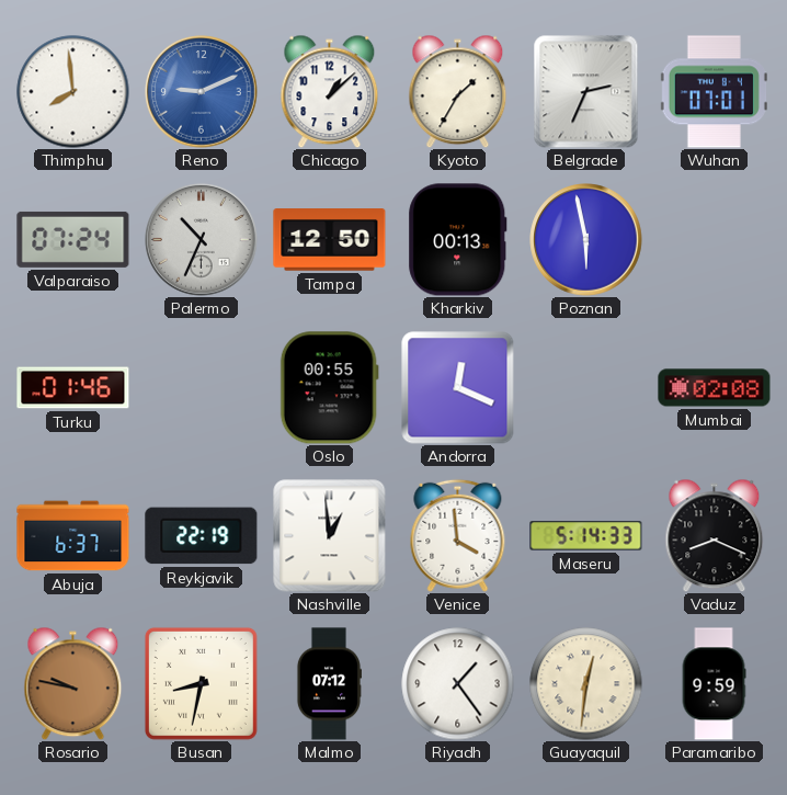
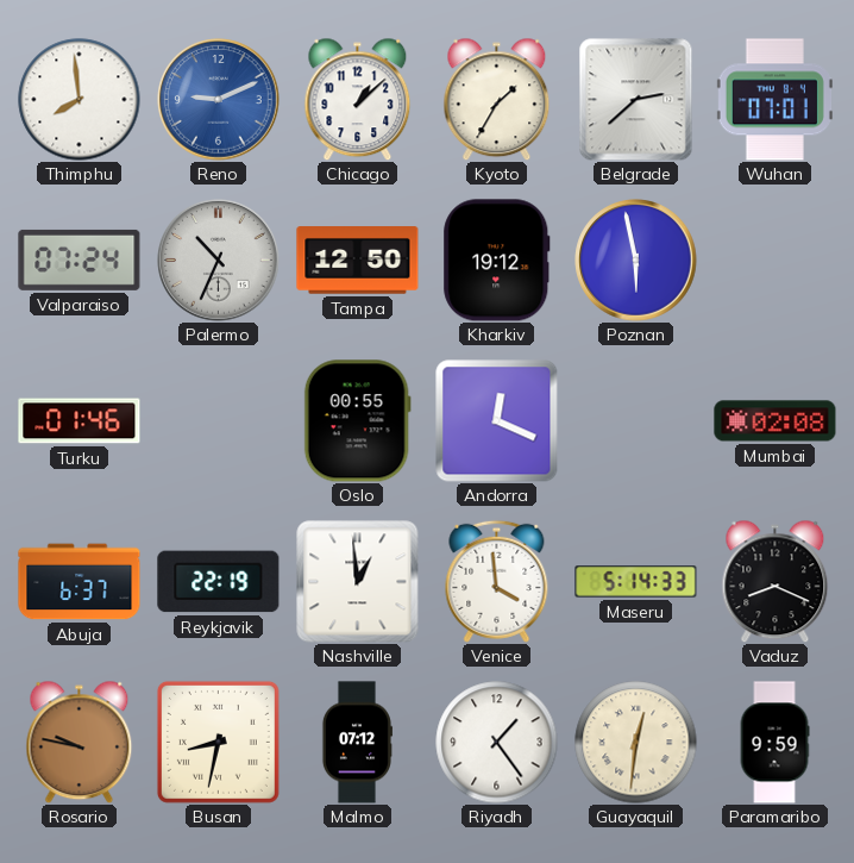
Belgrade: 2:34 -> 2:38 (636, 100)
Kharkiv: 00:13 -> 19:12 (497, 261)
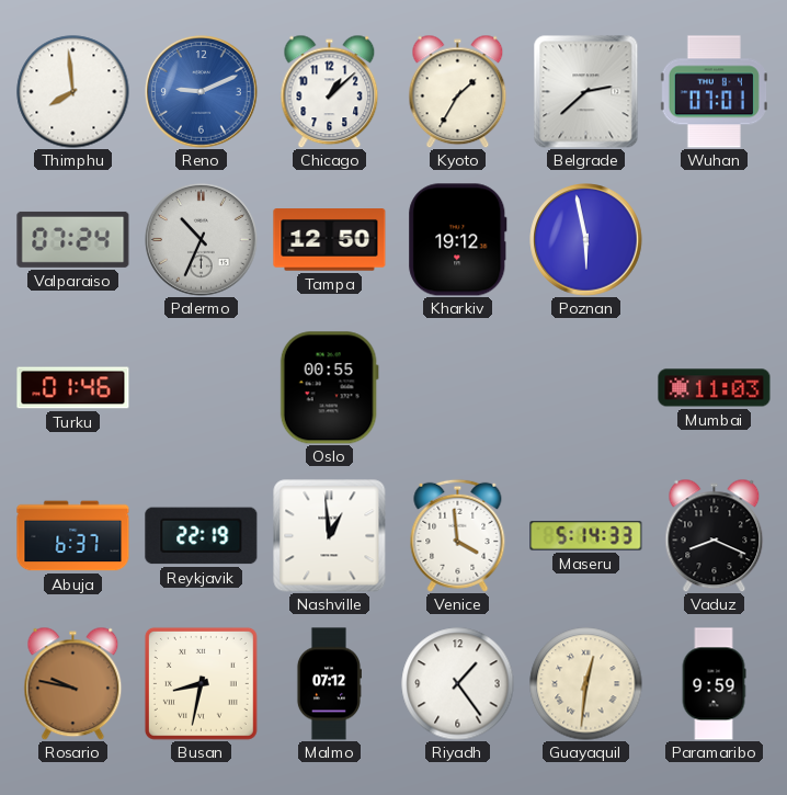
Andorra: 12:19 -> none (497, 421)
Mumbai: 02:08 -> 11:03 (715, 388)
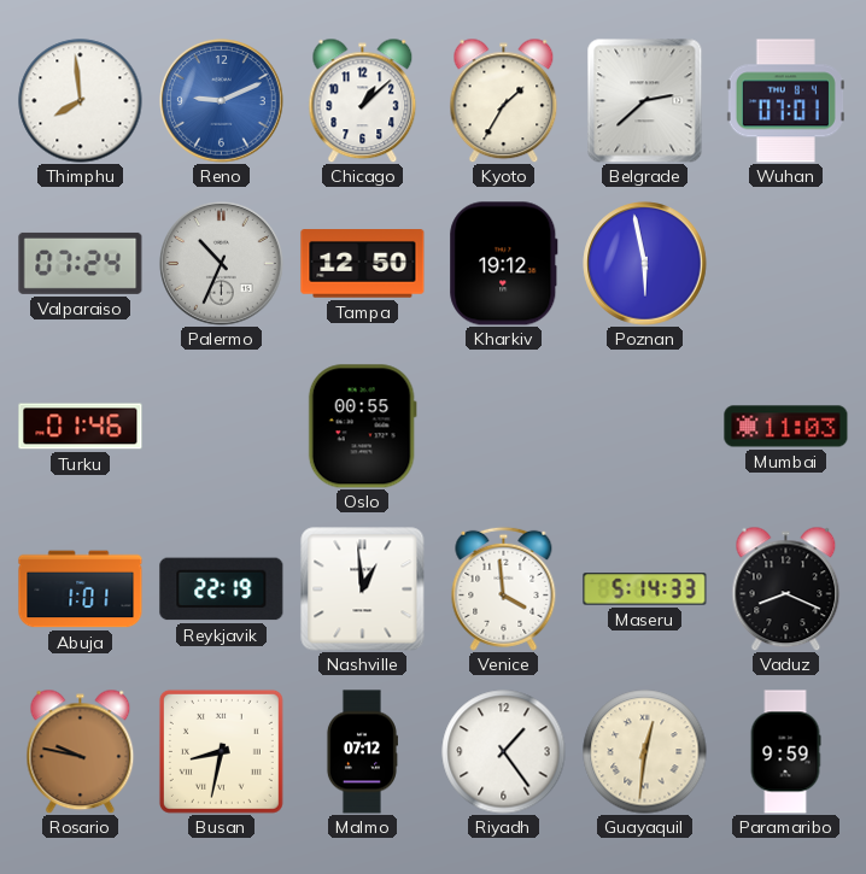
Abuja: 6:37 -> 1:01 (81, 589)
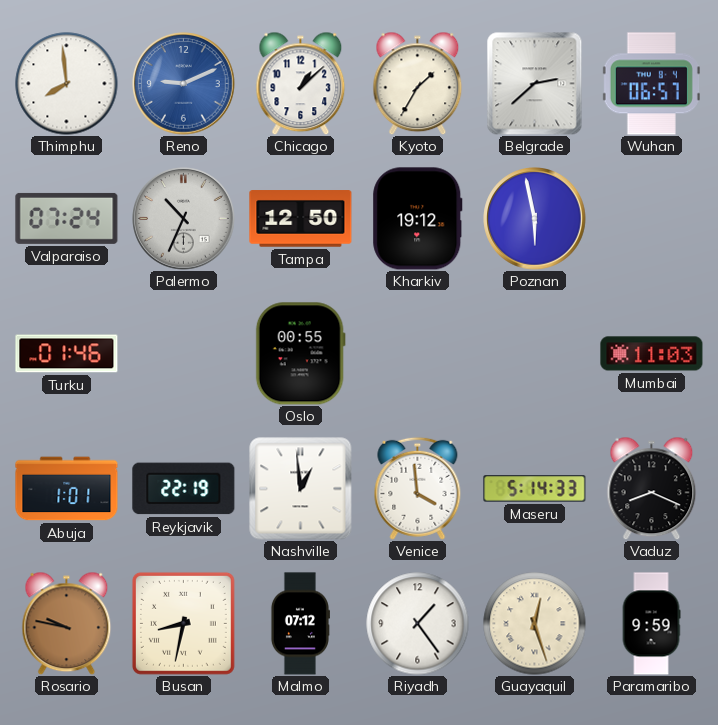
Wuhan: 07:01 -> 06:57 (651, 84)
Guayaquil: 12:31 -> 12:27 (535, 624)
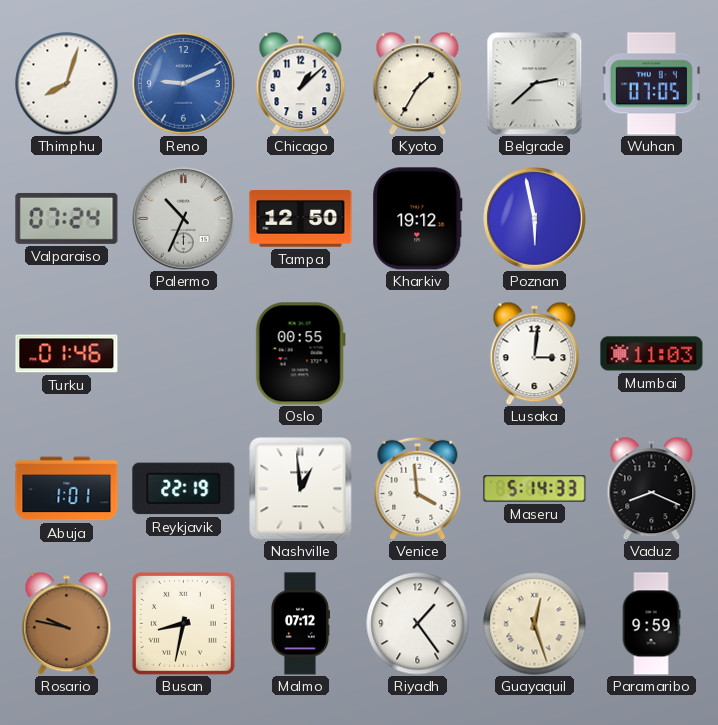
Thimphu: 7:59 -> 8:03 (67, 84)
Wuhan: 06:57 -> 07:05 (651, 84)
Lusaka: none -> 3:01 (535, 353)
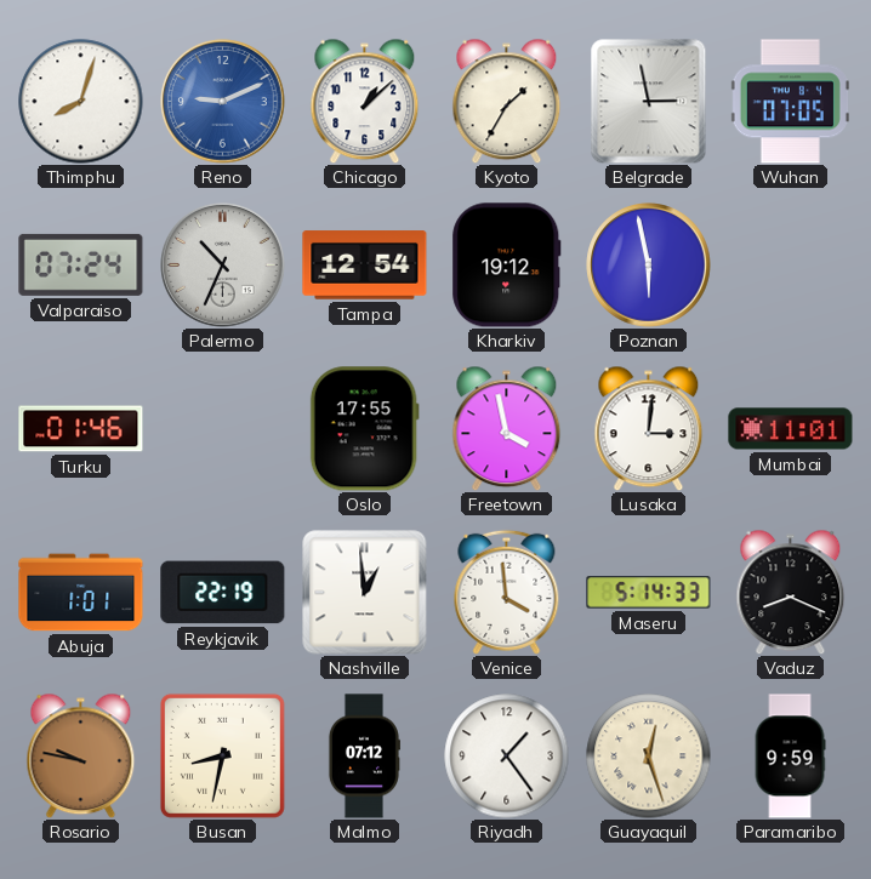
Belgrade: 2:38 -> 2:58 (649, 102)
Tampa: 12:50 -> 12:54 (365, 266)
Oslo: 00:55 -> 17:55 (364, 429)
Freetown: none -> 3:58 (507, 428)
Mumbai: 11:03 -> 11:01 (791, 429)
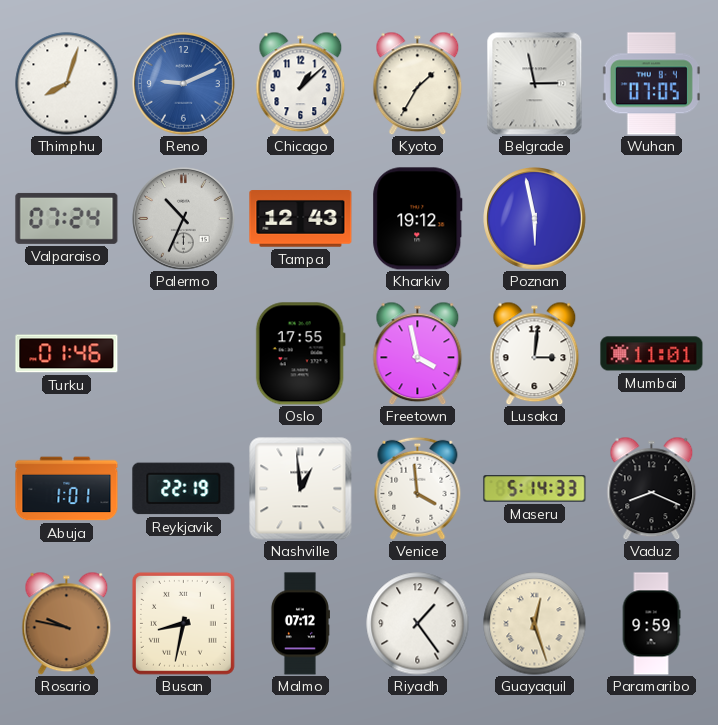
Tampa: 12:54 -> 12:43 (301, 219)
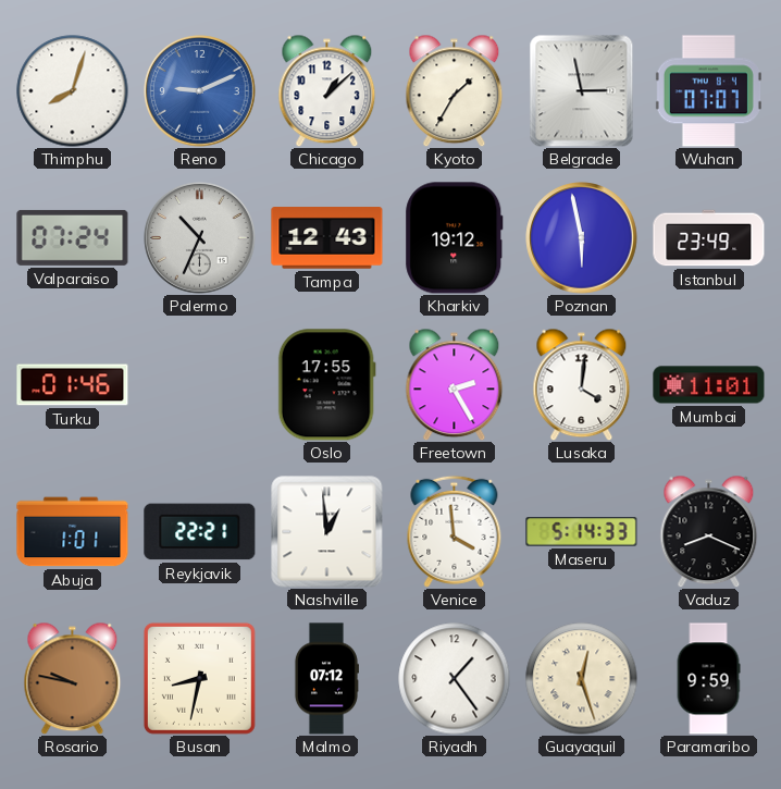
Wuhan: 07:05 -> 07:07 (708, 91)
Istanbul: none -> 23:49 (709, 238)
Freetown: 3:58 -> 2:25 (455, 384)
Lusaka: 3:01 -> 4:01 (582, 384)
Reykjavik: 22:19 -> 22:21 (200, 532)
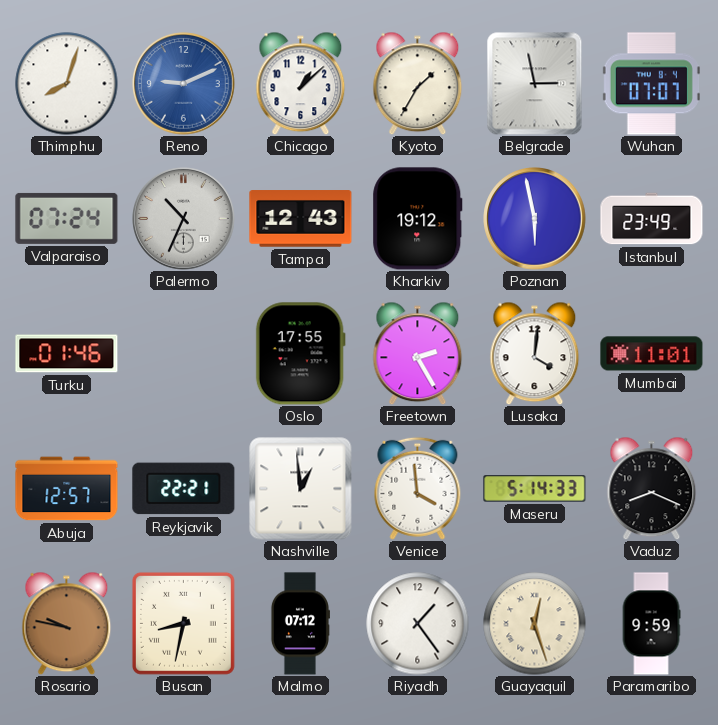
Abuja: 1:01 -> 12:57 (67, 489)
